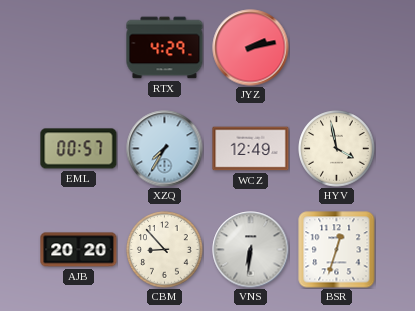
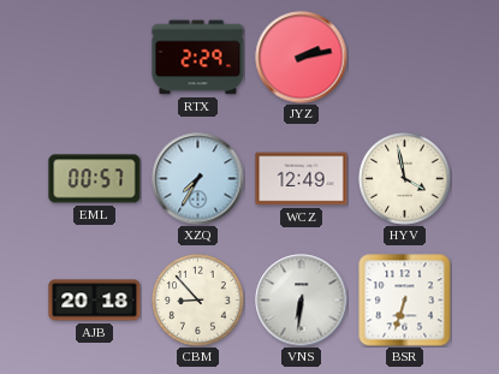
RTX: 4:29 -> 2:29 (198, 58)
AJB: 20:20 -> 20:18 (95, 301)
BSR: 12:33 -> 6:33 (405, 301)
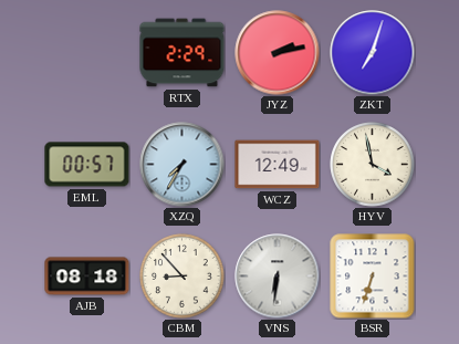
ZKT: none -> 7:03 (373, 53)
AJB: 20:18 -> 08:18 (87, 277)
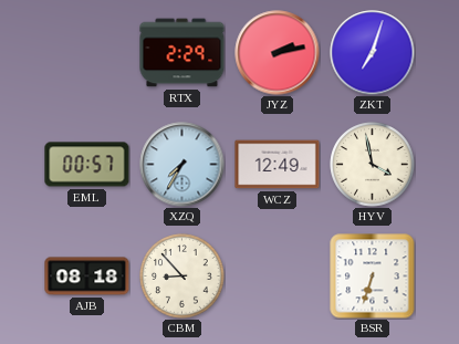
VNS: 6:31 -> none (278, 277)
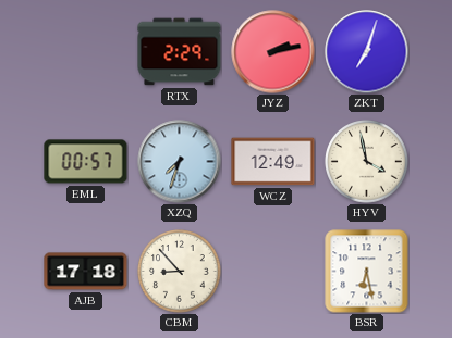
XZQ: 7:35 -> 7:33 (180, 162)
AJB: 08:18 -> 17:18 (86, 272)
BSR: 6:33 -> 6:28 (367, 272)
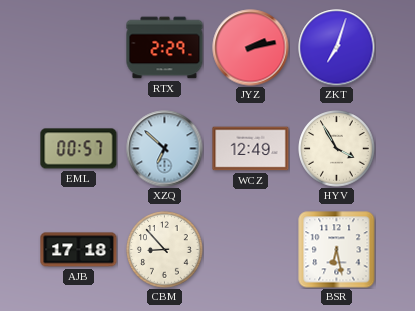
XZQ: 7:33 -> 6:52 (165, 149)
HYV: 3:58 -> 3:55 (337, 149)
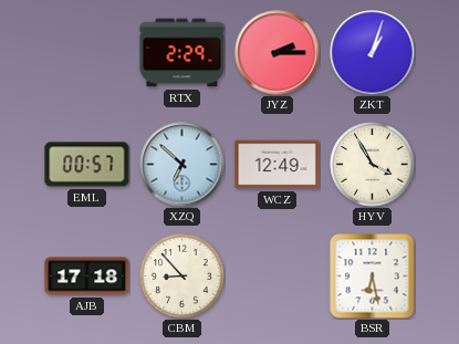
JYZ: 2:13 -> 2:15 (278, 53)
ZKT: 7:03 -> 1:03 (373, 53)
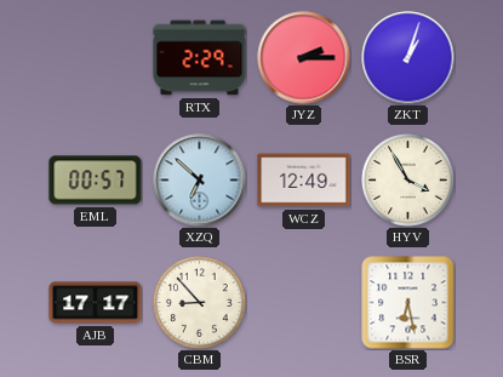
AJB: 17:18 -> 17:17 (96, 303)
